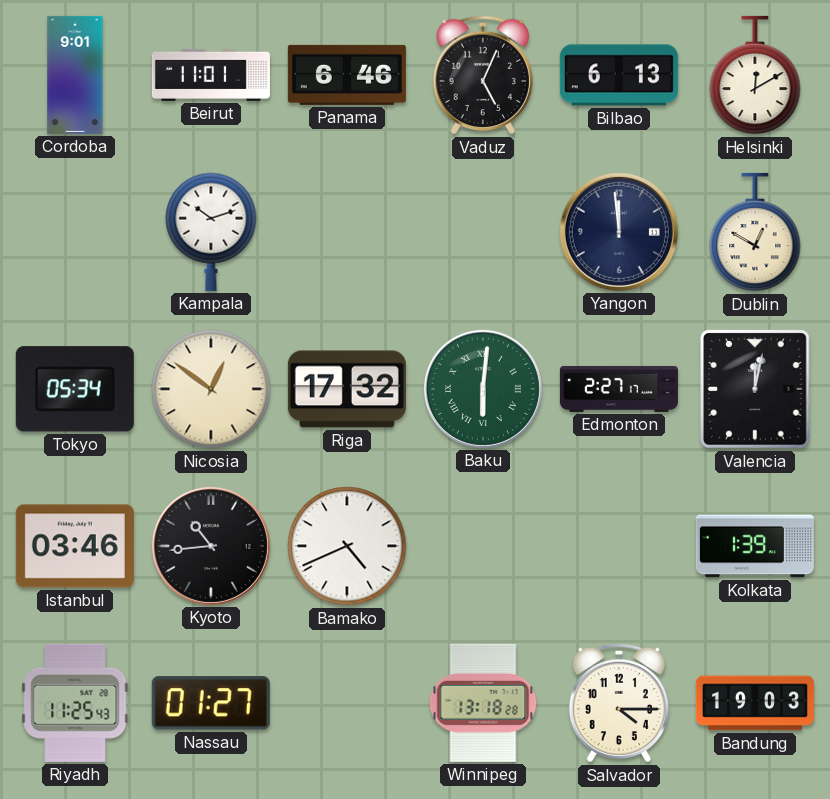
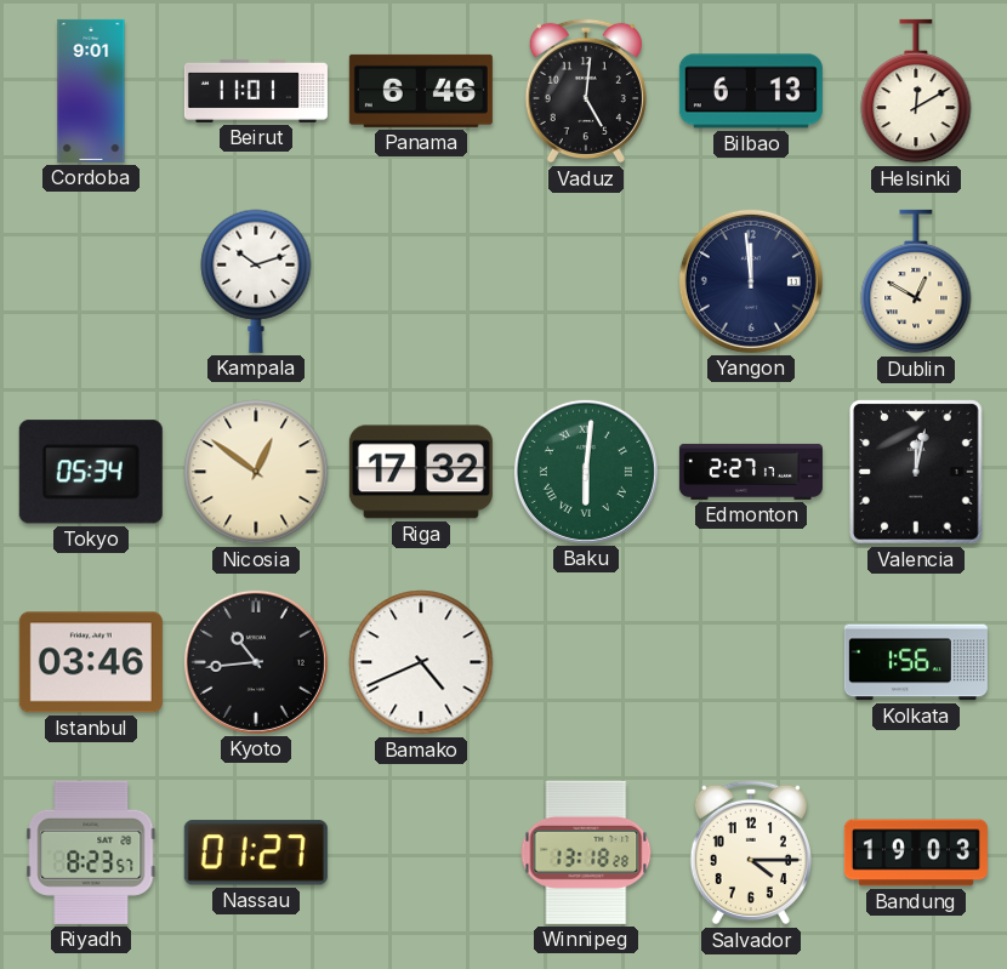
Vaduz: 5:04 -> 5:01 (586, 91)
Kolkata: 1:39 -> 1:56 (916, 662)
Riyadh: 11:25 -> 8:23 (91, 853)
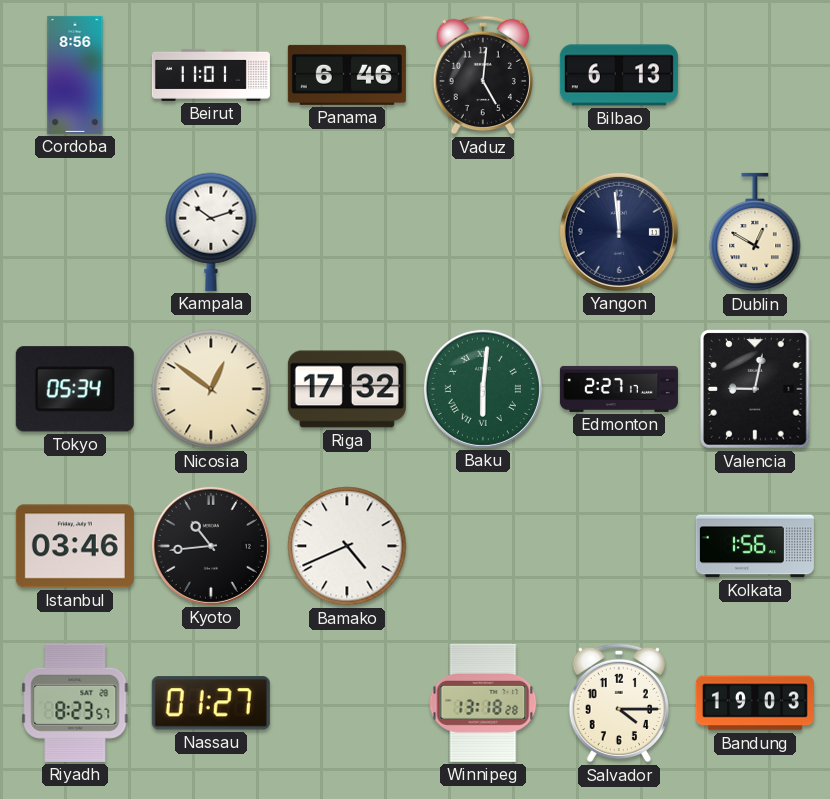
Cordoba: 9:01 -> 8:56 (75, 75)
Helsinki: 12:10 -> none (916, 91)
Valencia: 12:02 -> 9:02 (755, 389)
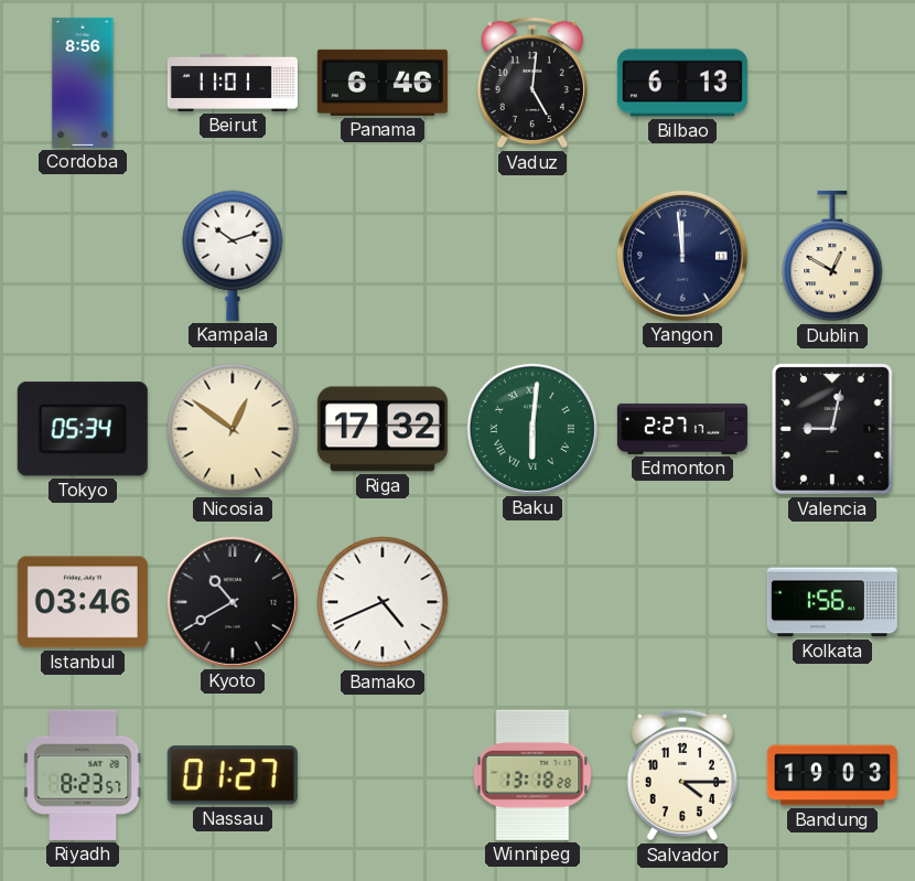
Kyoto: 10:44 -> 10:40 (233, 602)
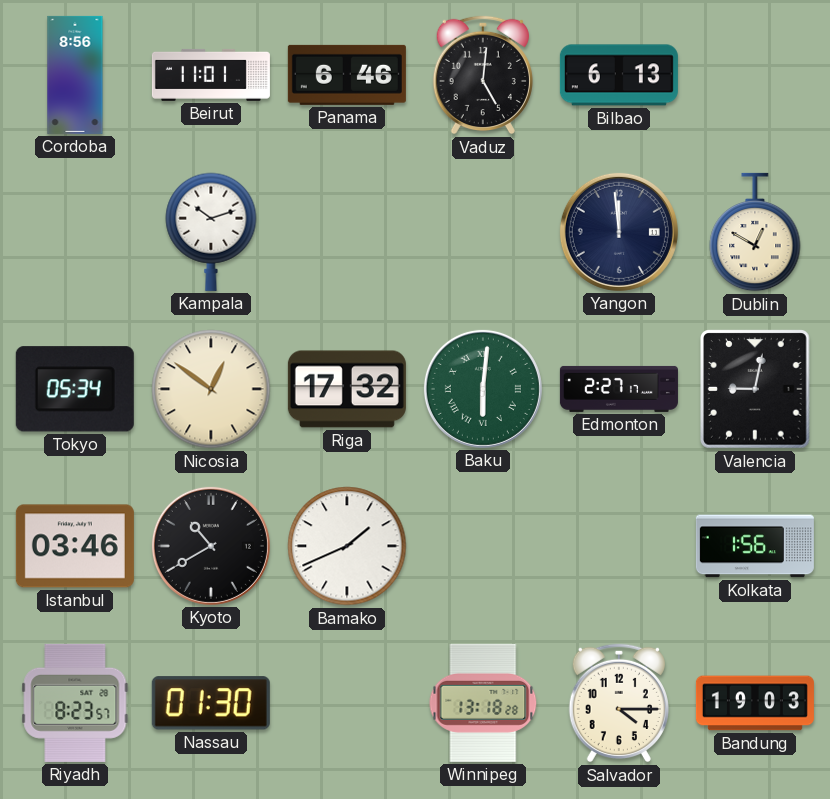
Bamako: 4:41 -> 1:41 (347, 546)
Nassau: 01:27 -> 01:30 (211, 703)
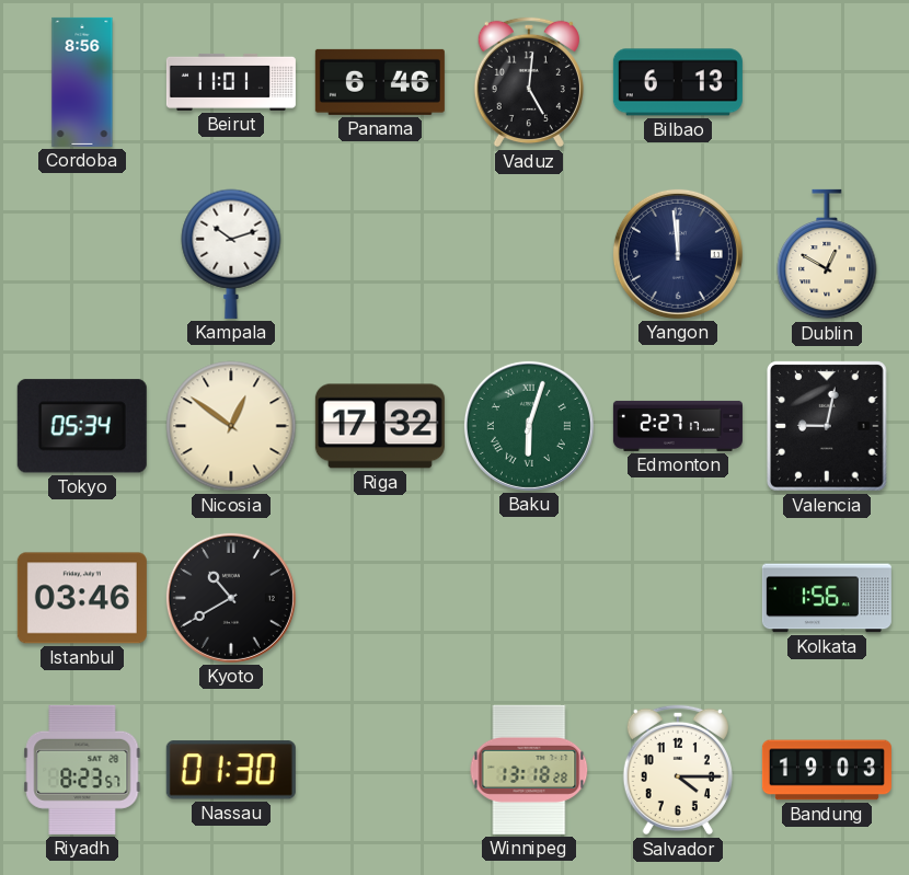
Baku: 6:01 -> 6:03 (529, 426)
Bamako: 1:41 -> none (347, 546)
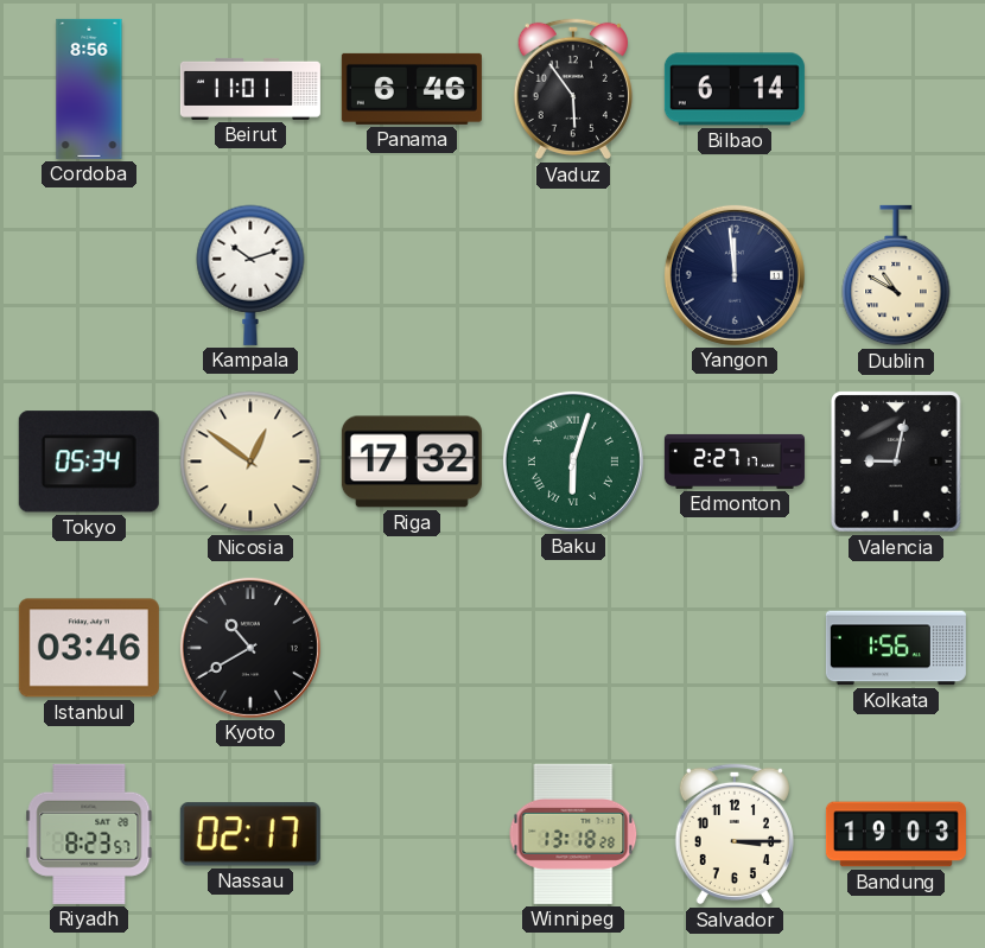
Vaduz: 5:01 -> 5:54 (573, 89)
Bilbao: 6:13 -> 6:14 (735, 89)
Dublin: 12:50 -> 10:50 (896, 275)
Nassau: 01:30 -> 02:17 (250, 834)
Salvador: 4:15 -> 3:15 (735, 834)
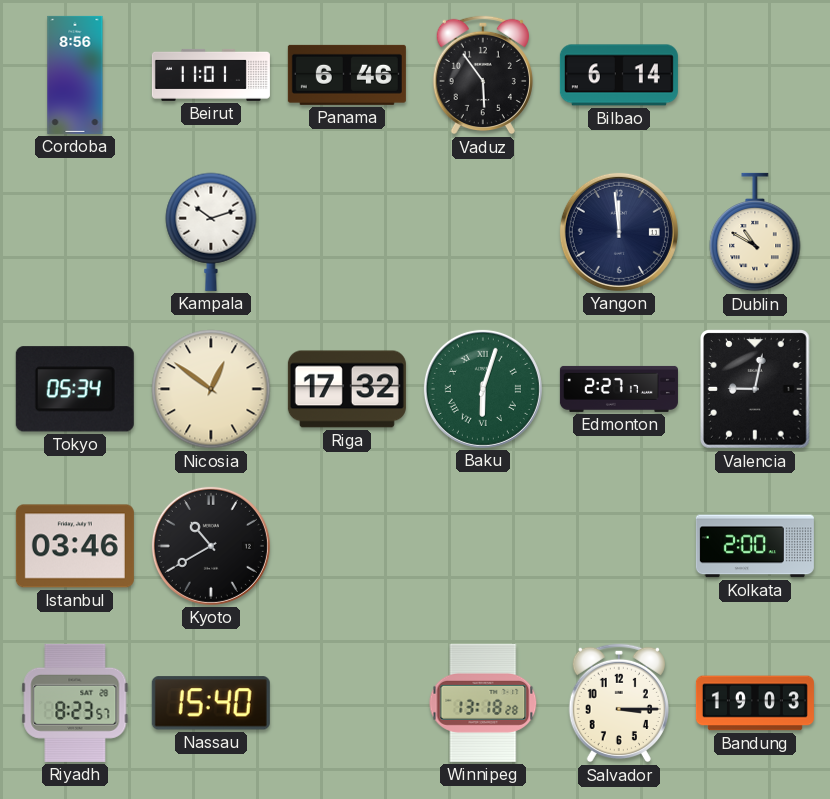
Kolkata: 1:56 -> 2:00 (755, 546)
Nassau: 02:17 -> 15:40 (211, 703)
